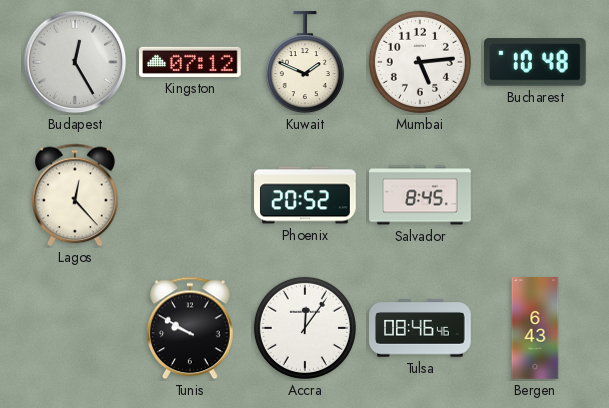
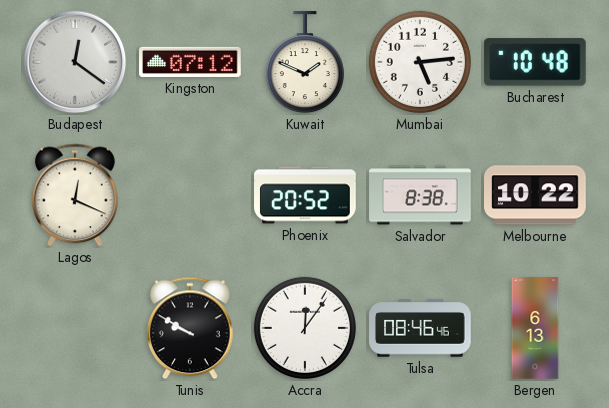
Budapest: 12:25 -> 12:21 (75, 62)
Lagos: 12:23 -> 12:19 (76, 195)
Salvador: 8:45 -> 8:38 (420, 195)
Melbourne: none -> 10:22 (535, 195)
Bergen: 6:43 -> 6:13 (535, 328)
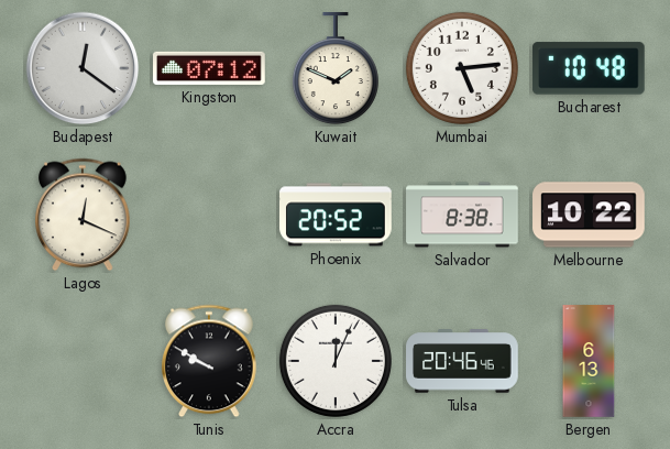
Accra: 12:06 -> 12:04 (336, 361)
Tulsa: 08:46 -> 20:46 (462, 361)
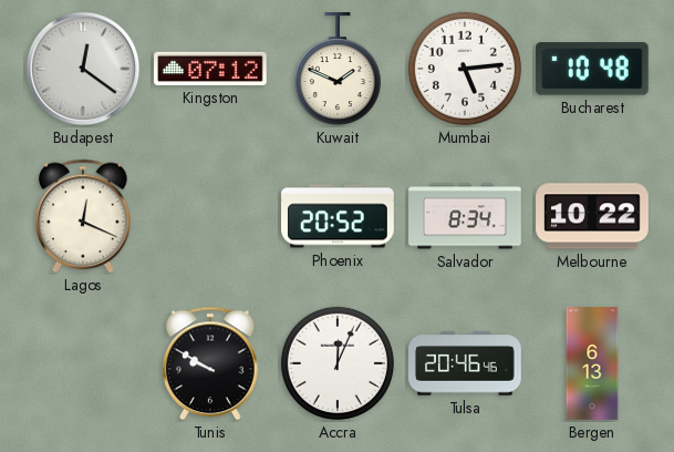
Salvador: 8:38 -> 8:34 (465, 216)
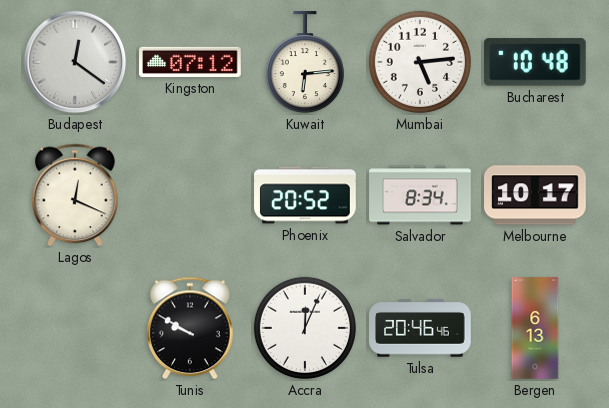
Kuwait: 1:49 -> 6:14 (305, 63)
Melbourne: 10:22 -> 10:17 (535, 195)
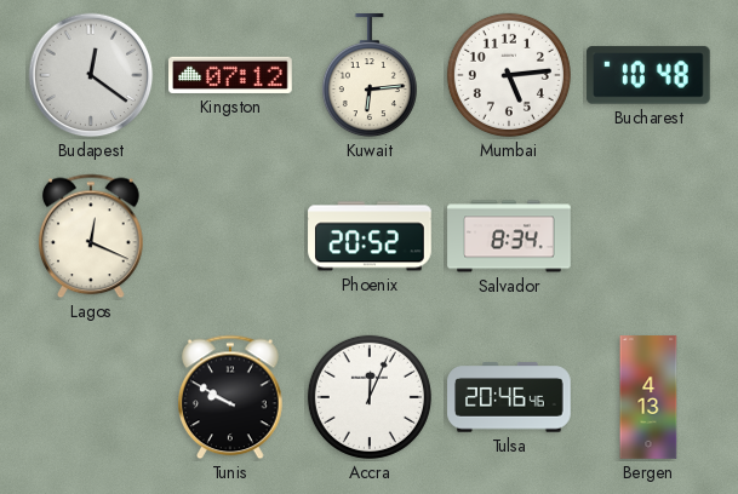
Melbourne: 10:17 -> none (535, 195)
Bergen: 6:13 -> 4:13 (648, 397)
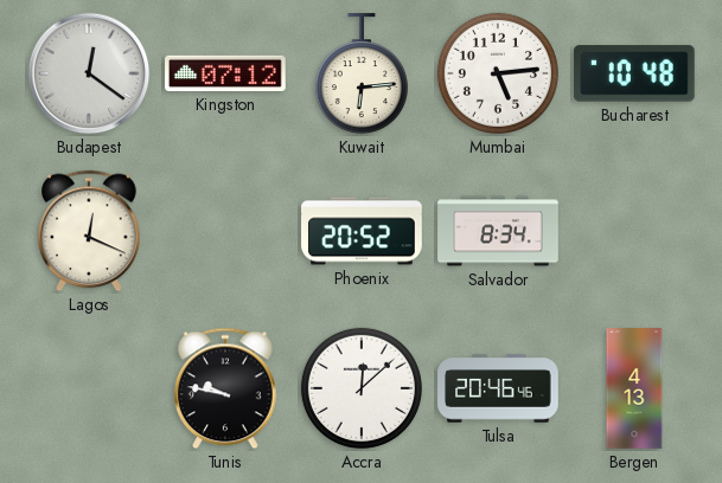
Tunis: 9:50 -> 9:47 (226, 388)
Accra: 12:04 -> 12:08 (362, 388)
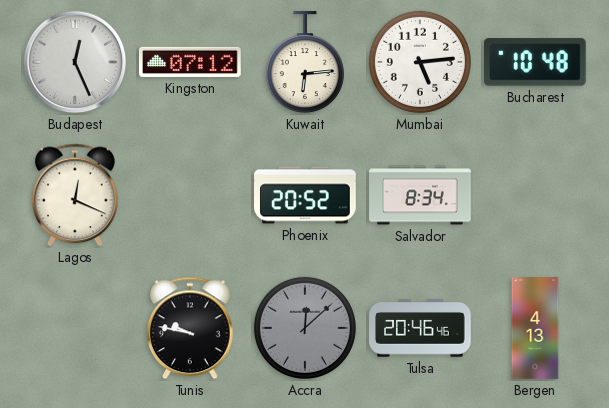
Budapest: 12:21 -> 12:26 (75, 62)
Accra dial: white -> grey (305, 328)
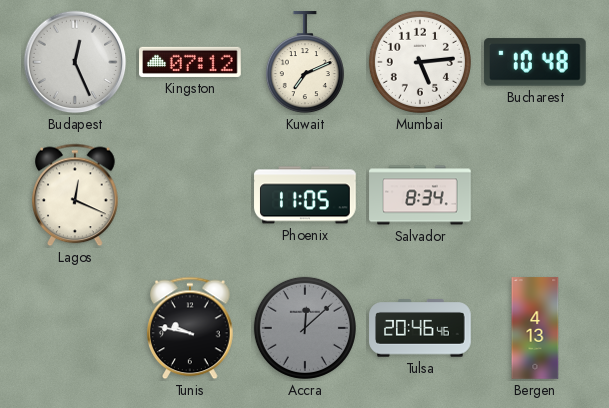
Kuwait: 6:14 -> 7:11 (305, 63)
Phoenix: 20:52 -> 11:05 (305, 195)
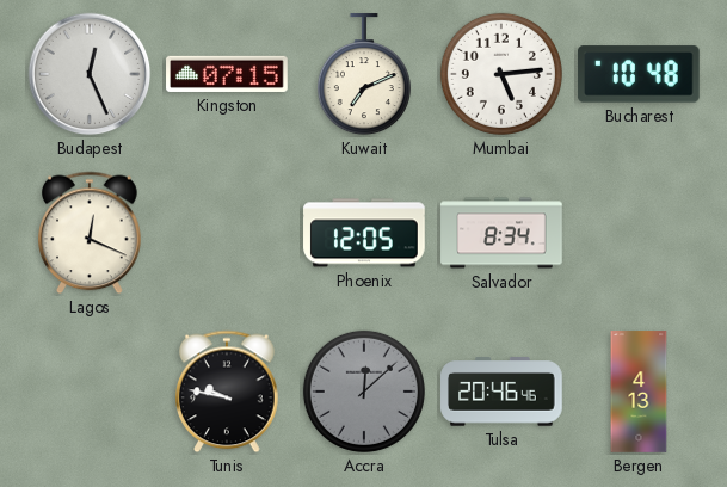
Kingston: 07:12 -> 07:15 (227, 74)
Phoenix: 11:05 -> 12:05 (364, 233)
